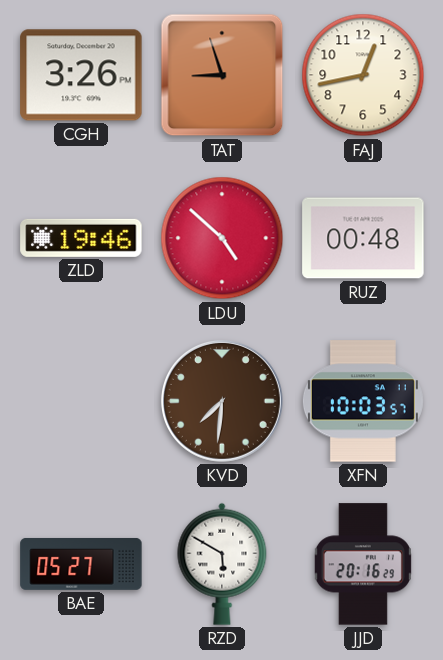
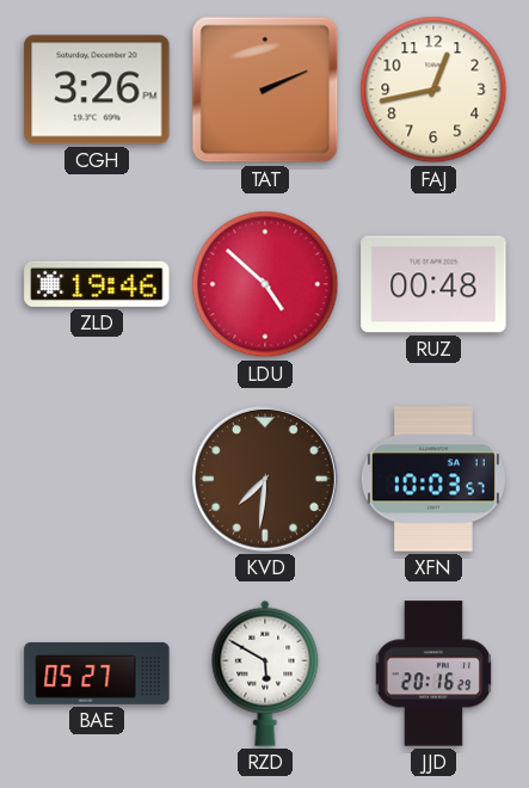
TAT: 8:57 -> 2:11 (265, 90)
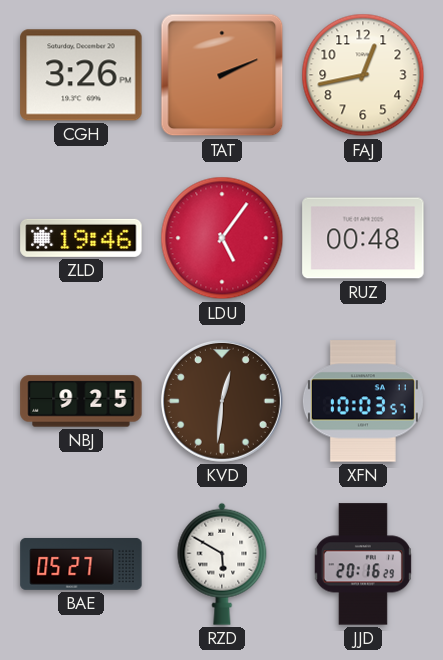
LDU: 4:52 -> 5:06 (222, 238)
NBJ: none -> 9:25 (81, 401)
KVD: 7:31 -> 12:31 (222, 401)
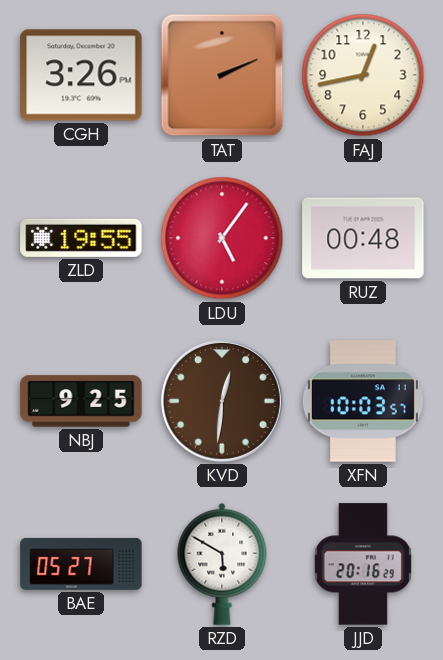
ZLD: 19:46 -> 19:55 (81, 238)
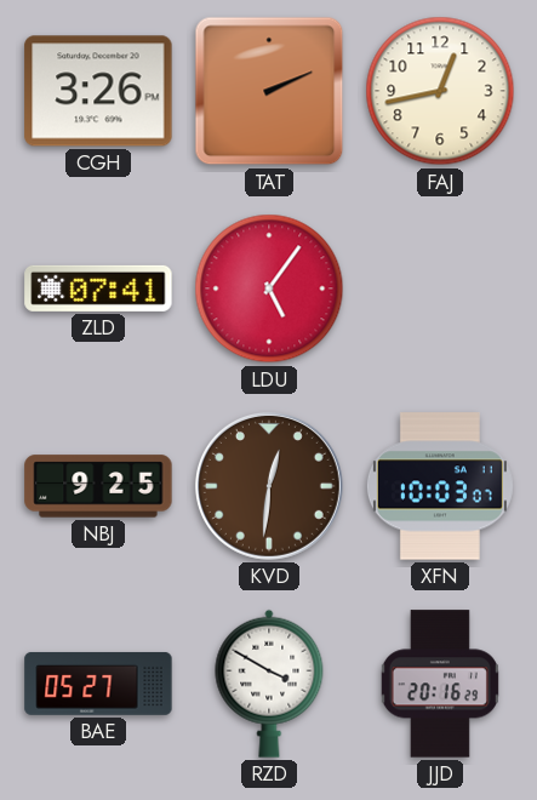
ZLD: 19:55 -> 07:41 (98, 288)
RUZ: 00:48 -> none (363, 238)
XFN: 10:03:57 -> 10:03:07 (440, 486)
RZD: 5:50 -> 3:50 (269, 684)
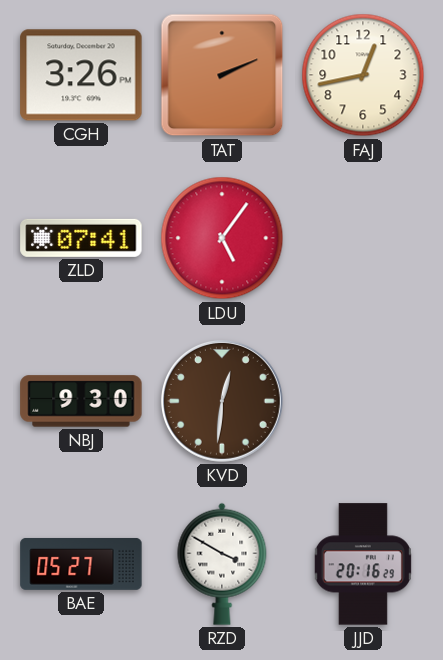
NBJ: 9:25 -> 9:30 (81, 401)
XFN: 10:03 -> none (440, 486)
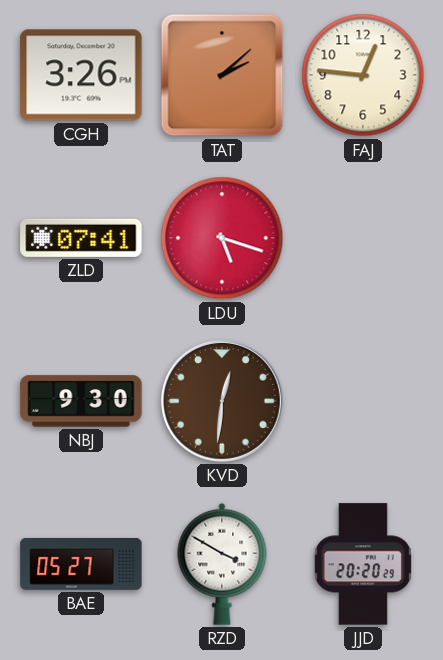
TAT: 2:11 -> 2:08 (222, 75)
FAJ: 12:43 -> 12:46 (363, 75)
LDU: 5:06 -> 5:18 (222, 238)
JJD: 20:16 -> 20:20 (363, 564)
